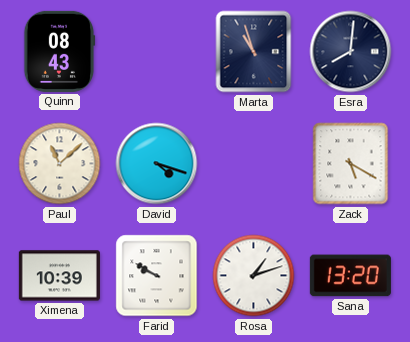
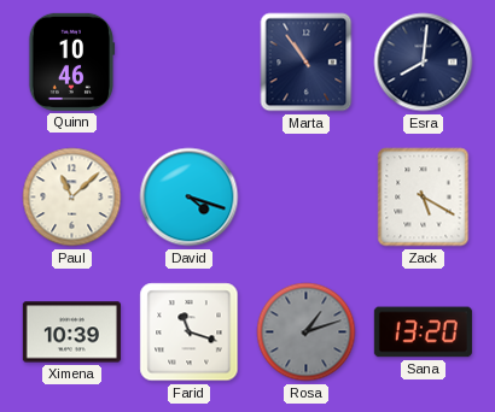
Quinn: 08:43 -> 10:46 (71, 61)
Marta: 10:57 -> 10:54 (307, 63)
Farid: 9:50 -> 11:18 (190, 332)
Rosa dial: white -> grey (307, 332)
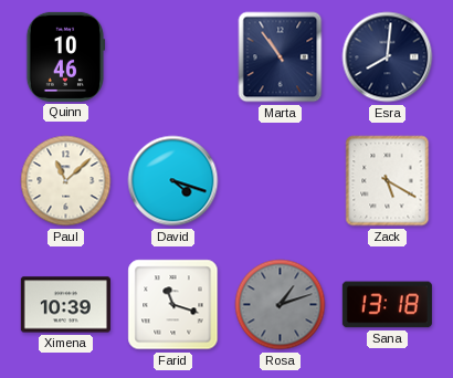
Sana: 13:20 -> 13:18 (387, 305)
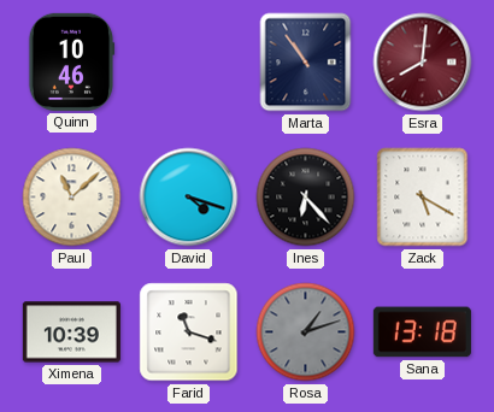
Esra dial: navy -> burgundy (423, 63)
Ines: none -> 6:23 (306, 198)
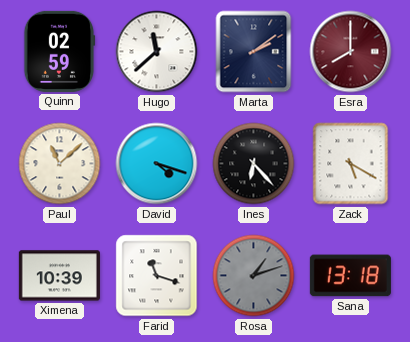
Quinn: 10:46 -> 02:59 (59, 51)
Hugo: none -> 11:38 (157, 52)
Marta: 10:54 -> 2:09 (254, 52)
Esra: 8:01 -> 8:00 (351, 52)
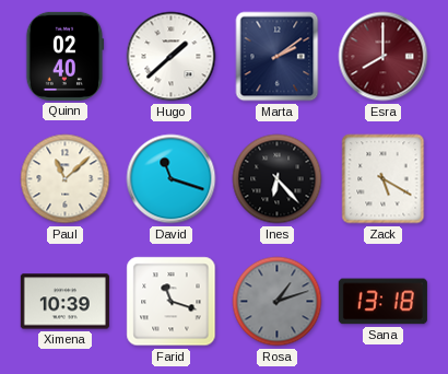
Quinn: 02:59 -> 02:40 (64, 56)
Hugo: 11:38 -> 1:38 (172, 57)
David: 4:18 -> 11:18 (172, 179)
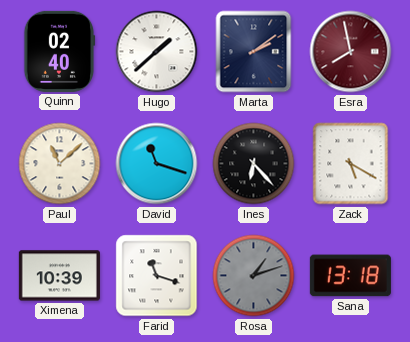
Esra: 8:00 -> 7:58 (351, 52)
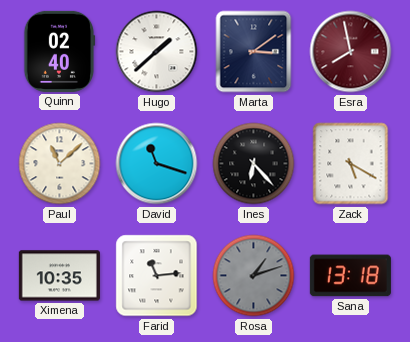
Marta: 2:09 -> 3:09 (254, 52)
Ximena: 10:39 -> 10:35 (59, 276)
Farid: 11:18 -> 11:14 (157, 276)
